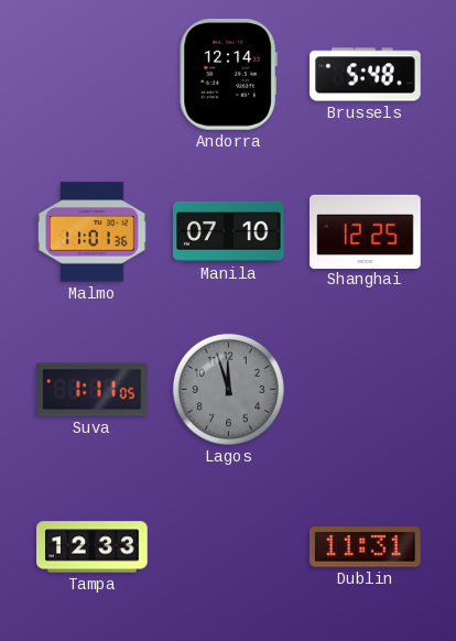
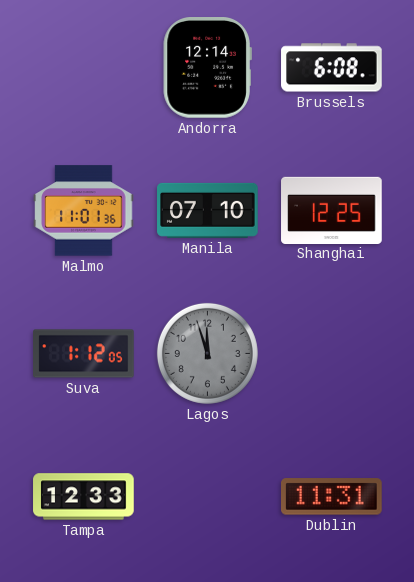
Brussels: 5:48 -> 6:08 (332, 68)
Suva: 1:11 -> 1:12 (84, 354)
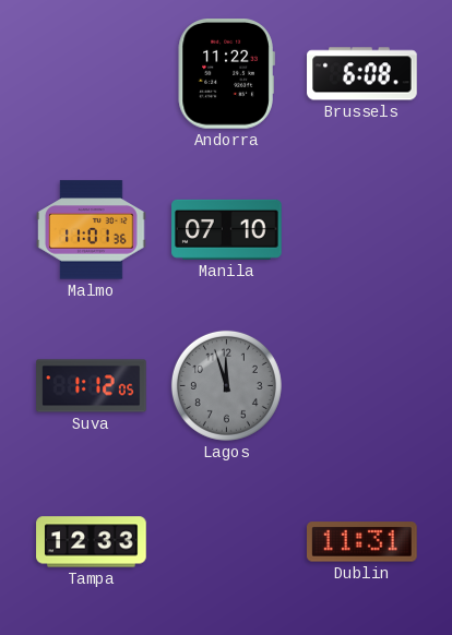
Andorra: 12:14 -> 11:22 (226, 74)
Shanghai: 12:25 -> none (332, 210)
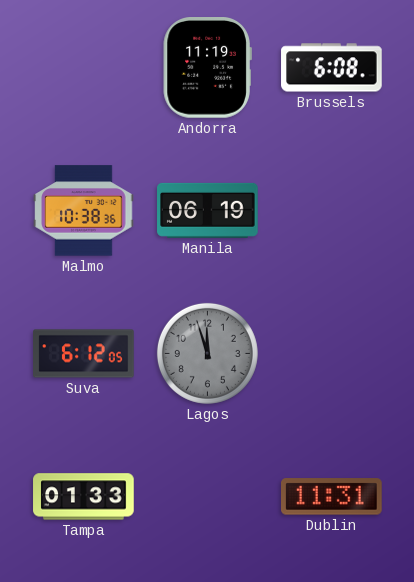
Andorra: 11:22 -> 11:19 (207, 68)
Malmo: 11:01 -> 10:38 (84, 211)
Manila: 07:10 -> 06:19 (208, 210)
Suva: 1:12 -> 6:12 (84, 354)
Tampa: 12:33 -> 01:33 (84, 497)
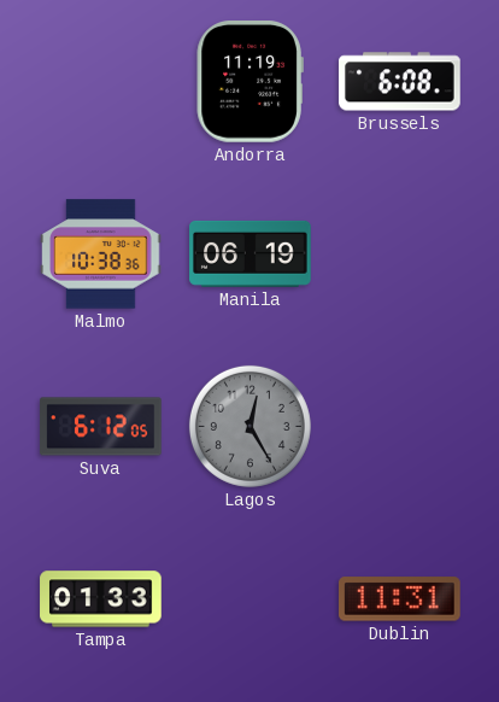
Lagos: 11:57 -> 12:25 (249, 426)
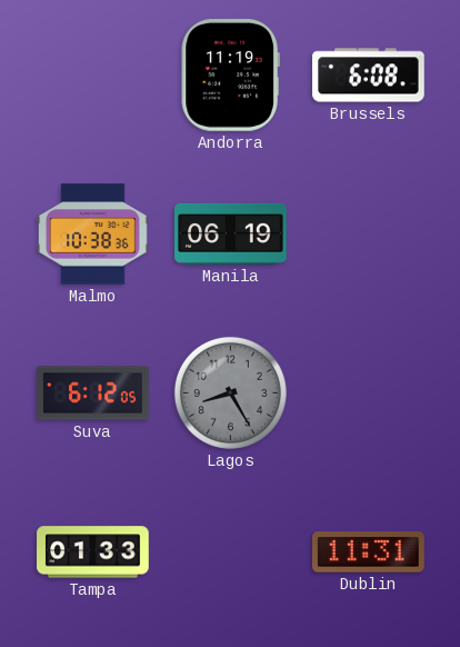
Lagos: 12:25 -> 8:25 (230, 392)
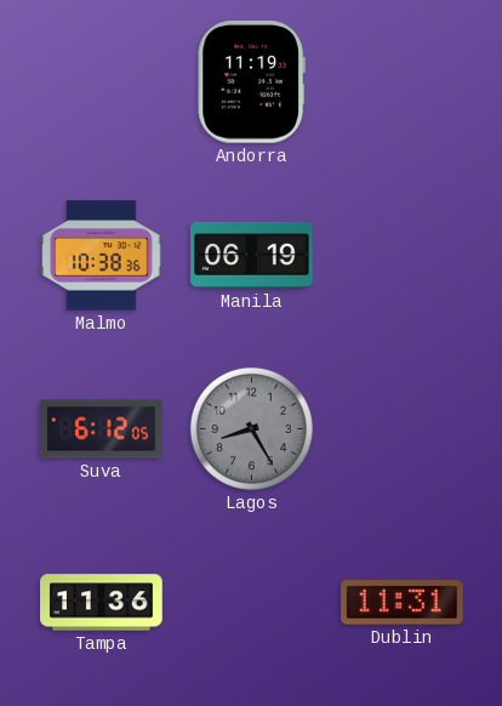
Brussels: 6:08 -> none (369, 76)
Tampa: 01:33 -> 11:36 (102, 603)
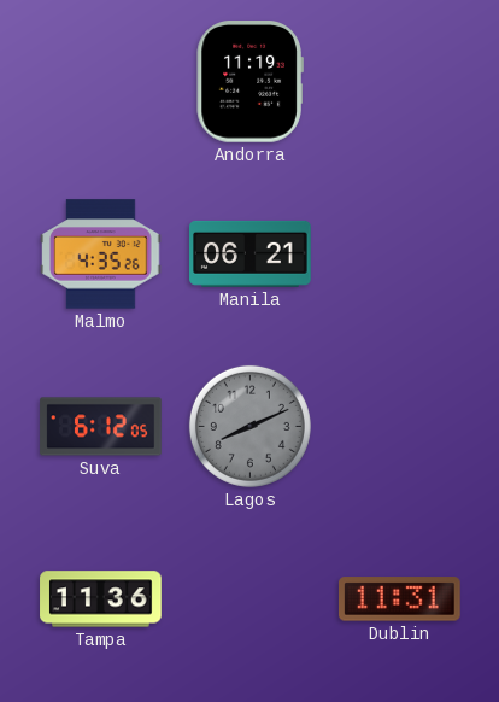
Malmo: 10:38 -> 4:35 (101, 255)
Manila: 06:19 -> 06:21 (251, 253)
Lagos: 8:25 -> 8:11 (249, 426)
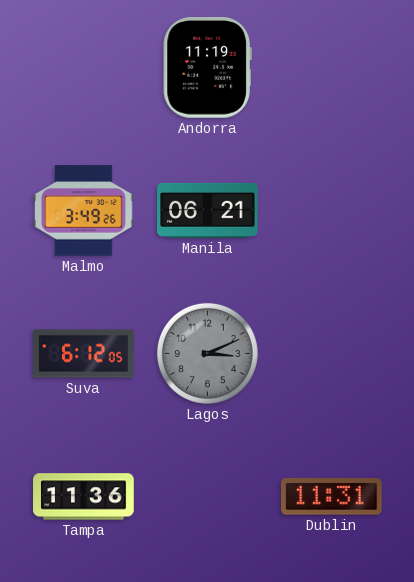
Malmo: 4:35 -> 3:49 (84, 211)
Lagos: 8:11 -> 3:11 (207, 353)
